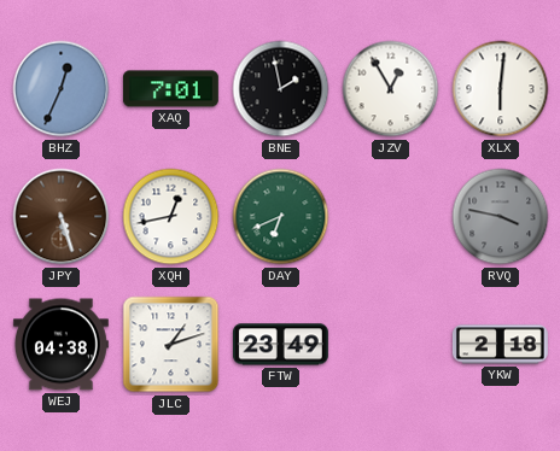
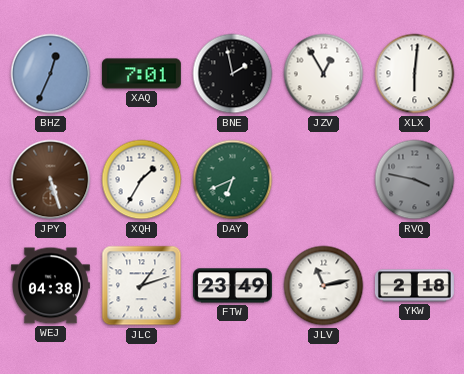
XQH: 12:43 -> 1:35 (142, 180)
JLV: none -> 11:13 (324, 286)
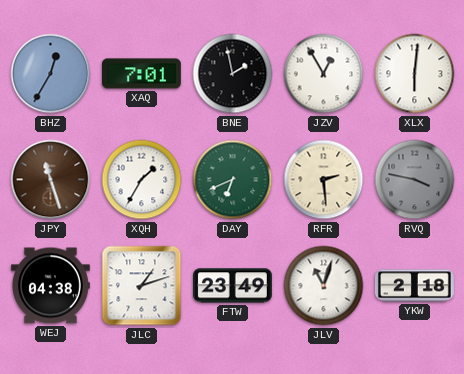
BHZ: 12:34 -> 12:35 (51, 74)
JPY: 5:27 -> 11:27 (51, 180)
RFR: none -> 2:29 (324, 180)
JLV: 11:13 -> 11:03 (324, 286)
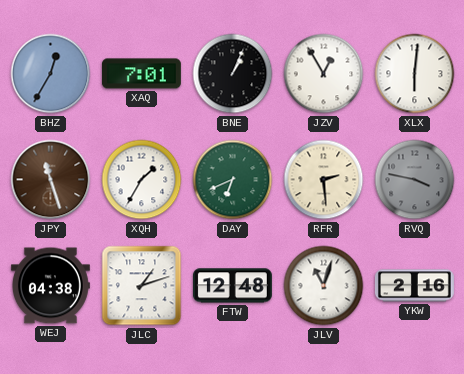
BNE: 1:58 -> 1:04 (233, 74)
FTW: 23:49 -> 12:48 (232, 286)
YKW: 2:18 -> 2:16 (414, 286)
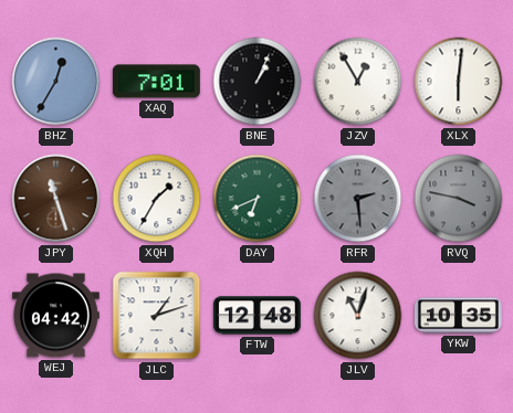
RFR dial: cream -> grey (358, 199)
WEJ: 04:38 -> 04:42 (55, 316)
YKW: 2:16 -> 10:35 (458, 316)
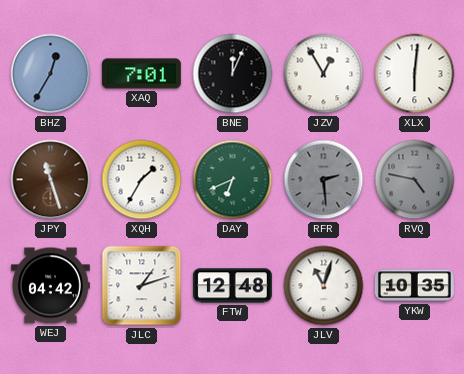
BNE: 1:04 -> 12:04 (233, 74)
RVQ: 3:47 -> 4:47 (415, 180)
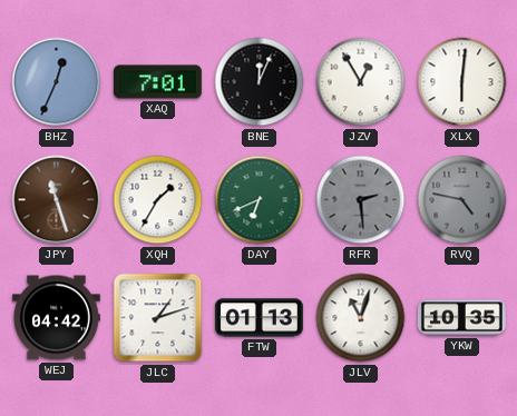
BHZ: 12:35 -> 12:34 (57, 82)
FTW: 12:48 -> 01:13 (258, 318)
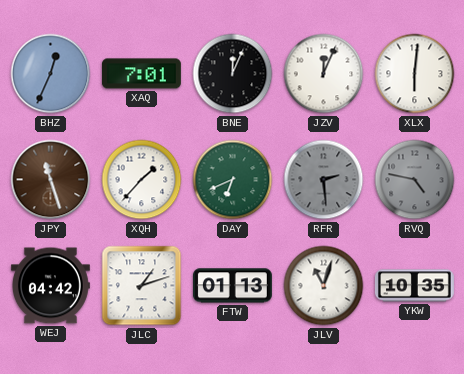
JZV: 12:55 -> 12:04 (324, 74)
XQH: 1:35 -> 1:37 (142, 180)
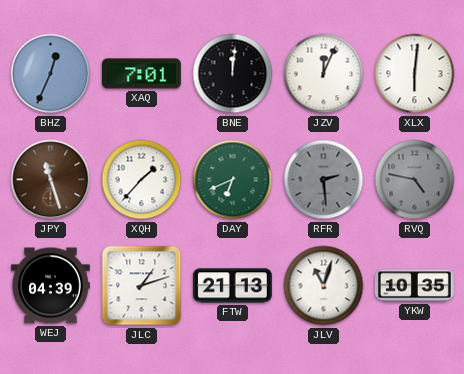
BNE: 12:04 -> 12:01 (233, 74)
WEJ: 04:42 -> 04:39 (50, 286)
FTW: 01:13 -> 21:13 (232, 286)
